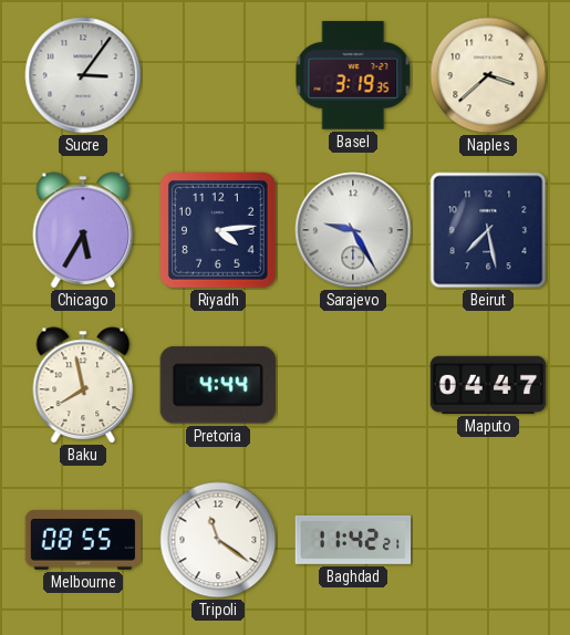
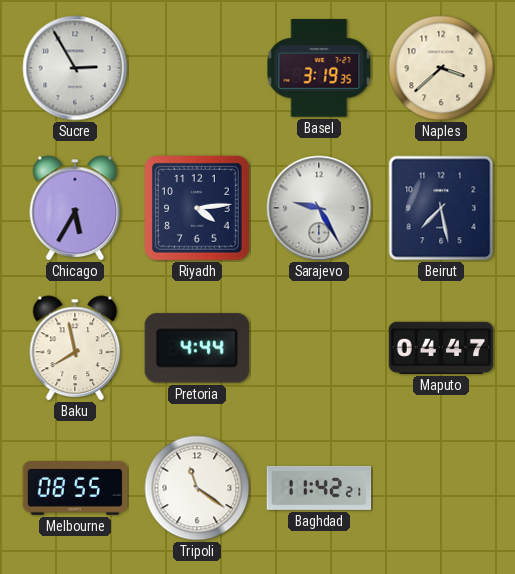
Sucre: 3:06 -> 2:55 (75, 68)
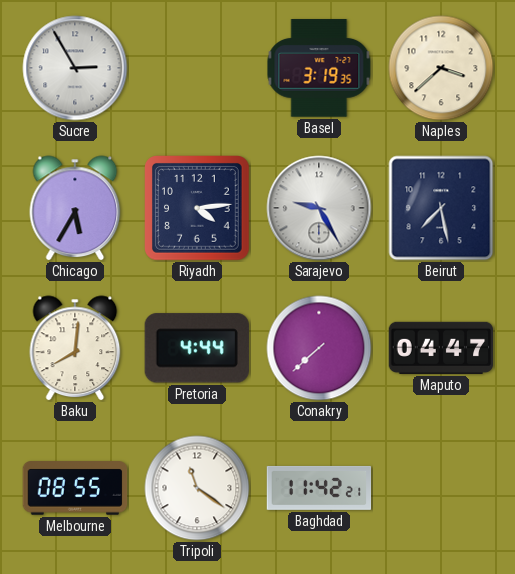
Baku: 7:58 -> 8:01 (75, 348)
Conakry: none -> 7:38 (319, 348)
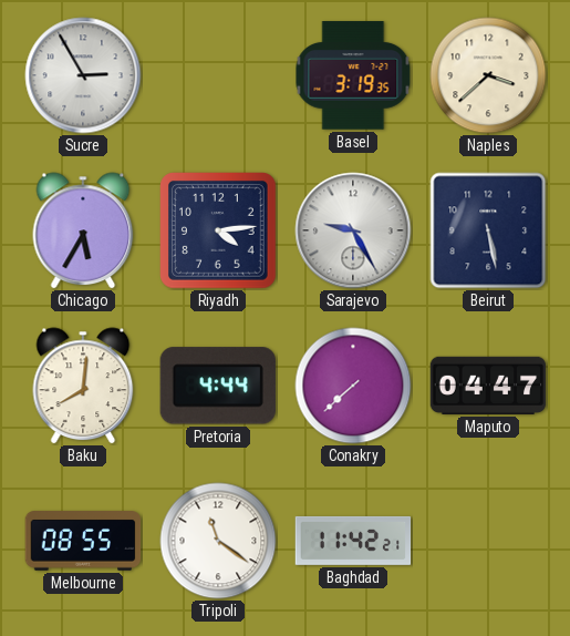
Beirut: 7:28 -> 5:28 (488, 230)
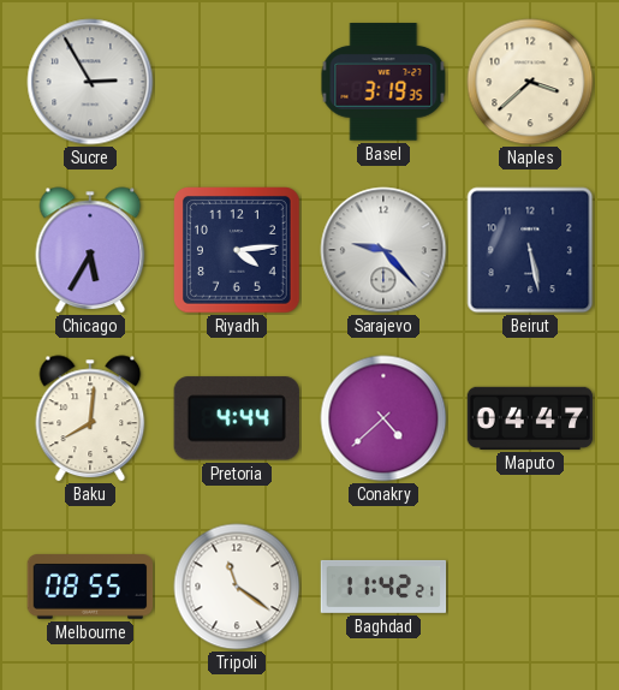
Sarajevo: 9:25 -> 9:23 (383, 250)
Conakry: 7:38 -> 4:38 (383, 418)
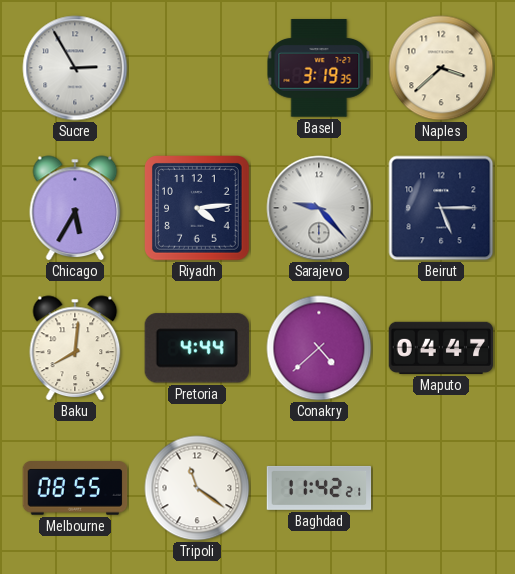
Beirut: 5:28 -> 5:15 (441, 208)
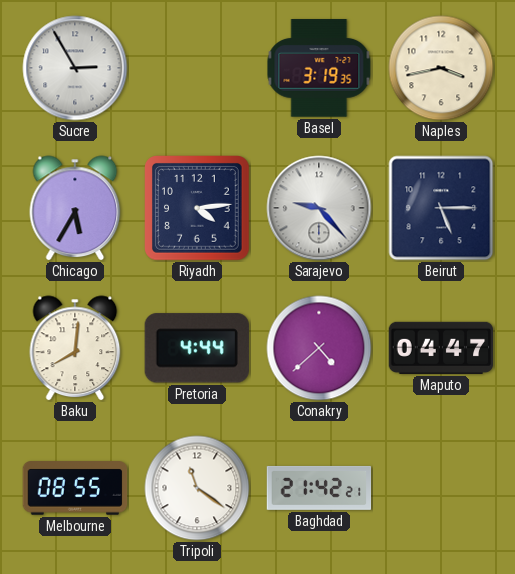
Naples: 3:38 -> 3:43 (441, 68)
Baghdad: 11:42 -> 21:42 (319, 488)
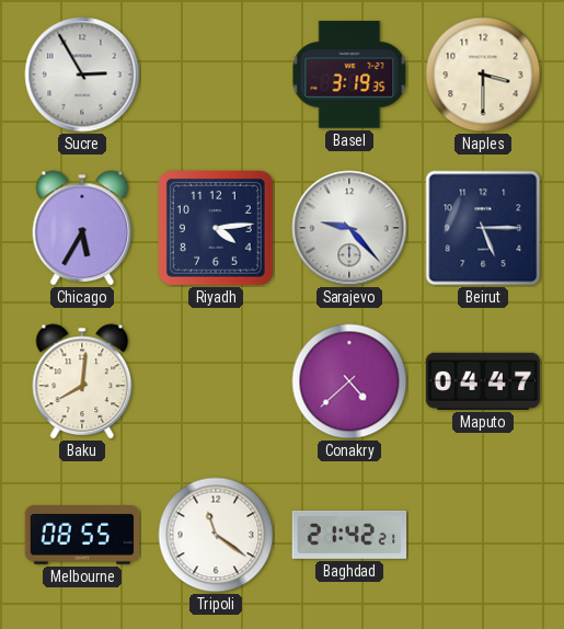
Naples: 3:43 -> 3:30 (483, 75)
Pretoria: 4:44 -> none (197, 348)
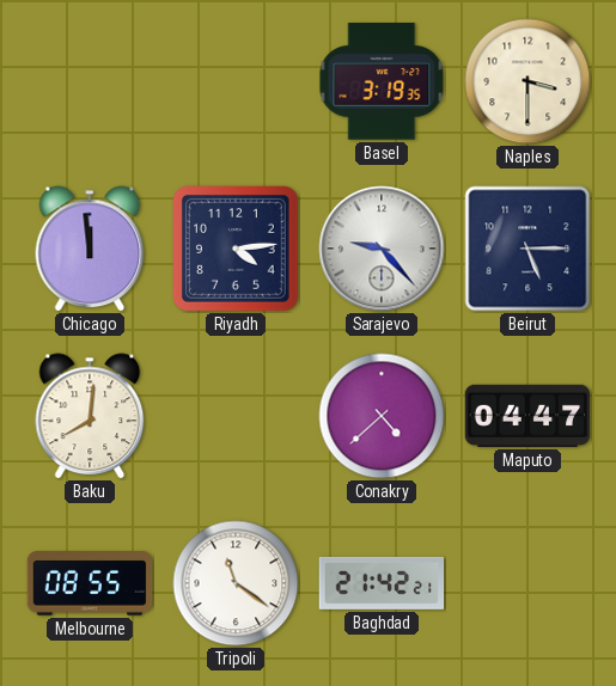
Sucre: 2:55 -> none (82, 75)
Chicago: 5:35 -> 11:59 (90, 249)
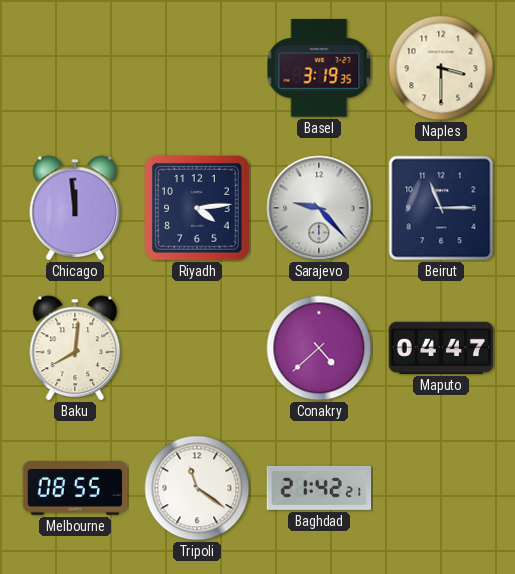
Beirut: 5:15 -> 11:15 (441, 208)
